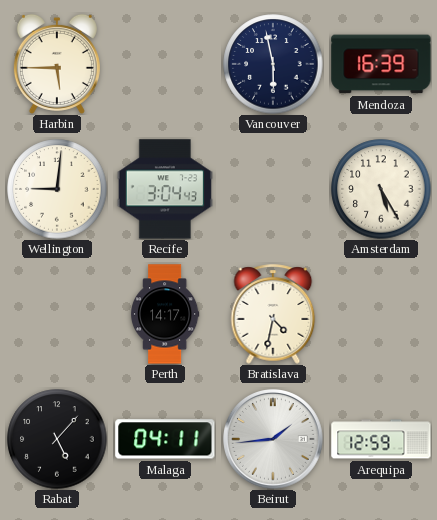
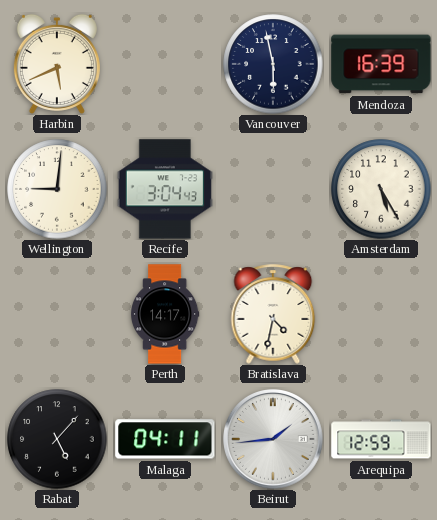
Harbin: 5:45 -> 5:41 (57, 64)
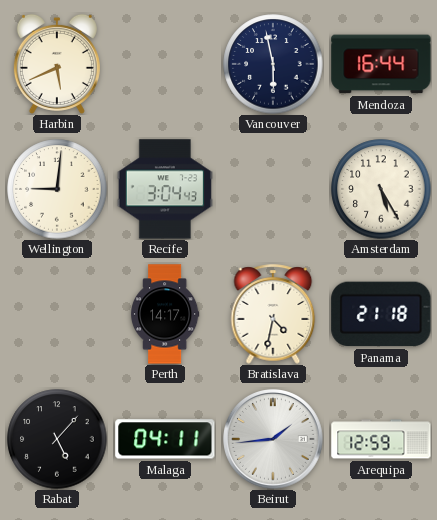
Mendoza: 16:39 -> 16:44 (381, 64)
Panama: none -> 21:18 (381, 314)
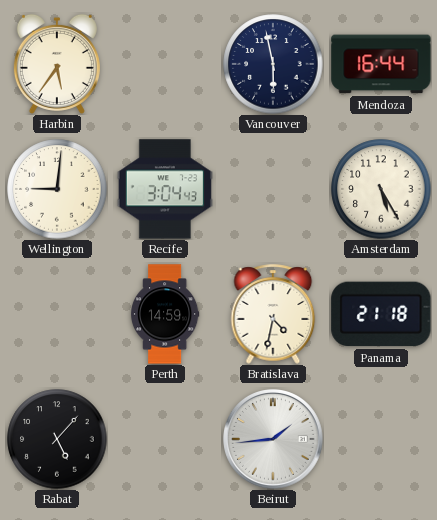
Harbin: 5:41 -> 5:36 (57, 64)
Perth: 14:17 -> 14:59 (165, 314)
Malaga: 04:11 -> none (165, 439)
Arequipa: 12:59 -> none (381, 439)
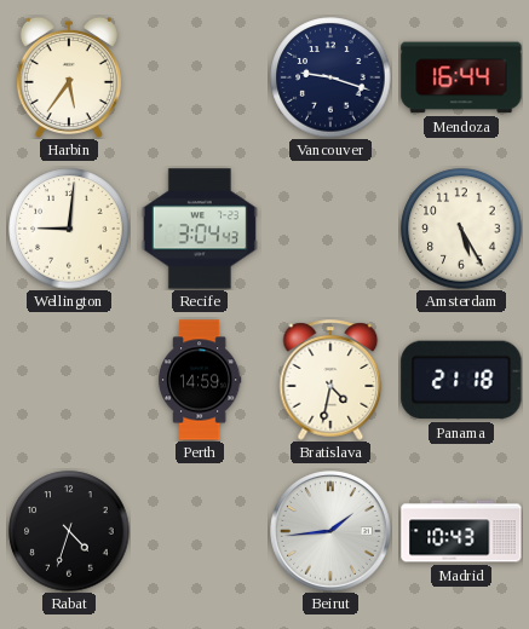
Vancouver: 5:58 -> 9:18 (330, 77)
Rabat: 5:07 -> 4:33 (69, 531)
Madrid: none -> 10:43 (461, 531)
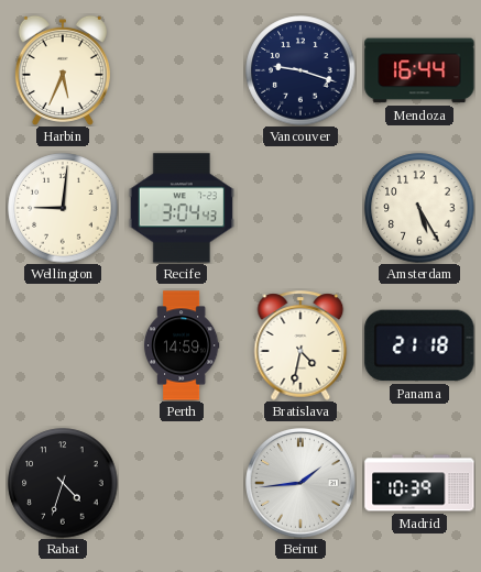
Harbin: 5:36 -> 5:34 (63, 70)
Madrid: 10:43 -> 10:39 (419, 483)
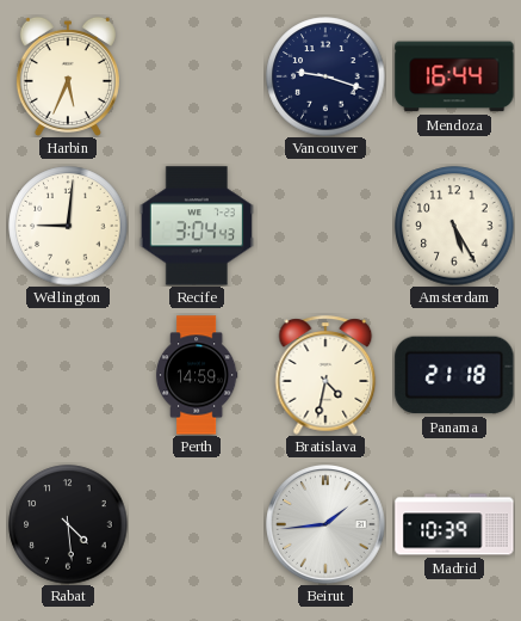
Rabat: 4:33 -> 4:29 (68, 524)
